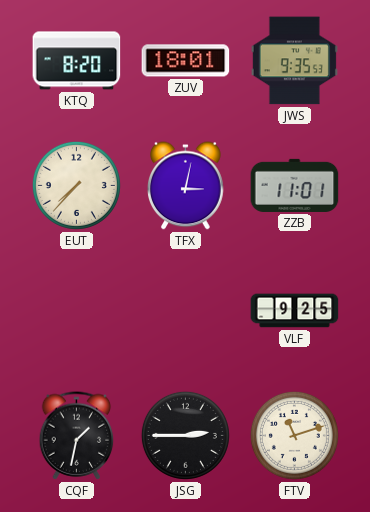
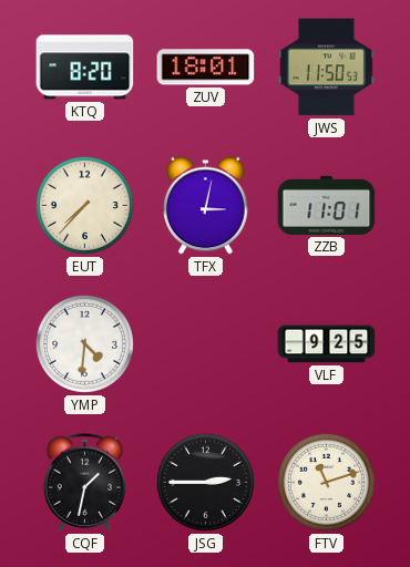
JWS: 9:35 -> 11:50 (326, 68)
YMP: none -> 4:31 (84, 343)
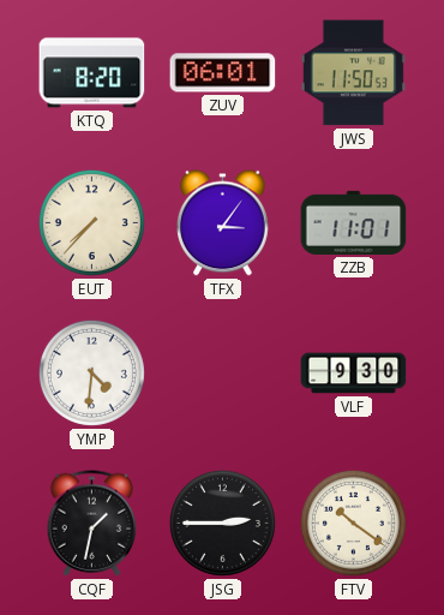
ZUV: 18:01 -> 06:01 (223, 73)
TFX: 3:02 -> 3:06 (223, 223)
VLF: 9:25 -> 9:30 (354, 374)
FTV: 11:12 -> 10:21 (353, 523)
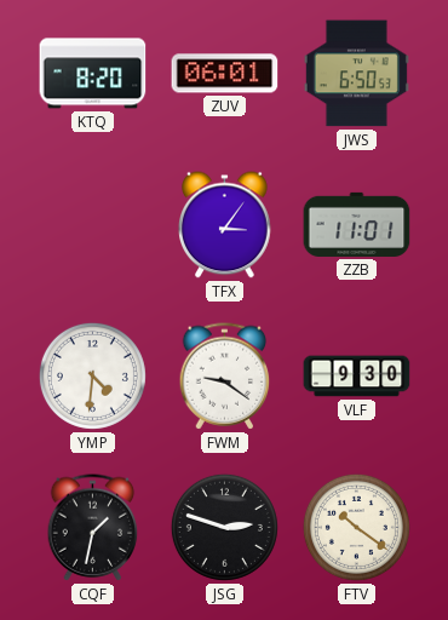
JWS: 11:50 -> 6:50 (356, 74)
EUT: 7:37 -> none (91, 222)
FWM: none -> 9:21 (225, 377)
JSG: 2:45 -> 2:48 (224, 527)
